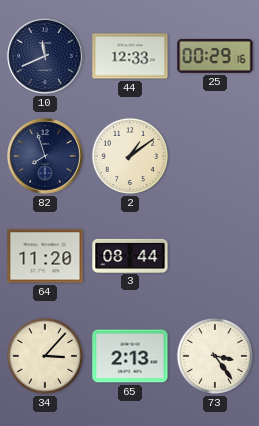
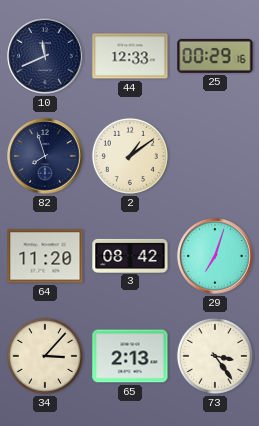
3: 08:44 -> 08:42 (130, 255)
29: none -> 7:03 (215, 256)
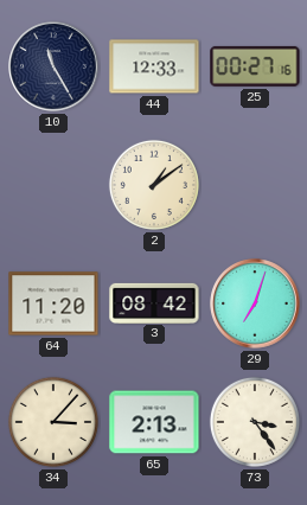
10: 11:41 -> 11:25 (53, 66)
25: 00:29 -> 00:27 (255, 66)
82: 7:57 -> none (45, 156)
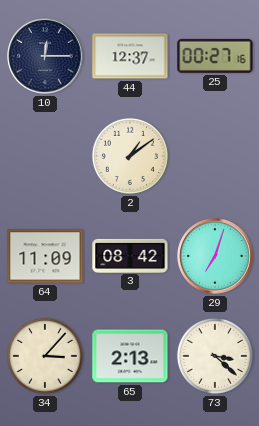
10: 11:25 -> 12:15 (45, 56)
44: 12:33 -> 12:37 (130, 56)
64: 11:20 -> 11:09 (45, 256)
73: 3:24 -> 3:22 (215, 356)
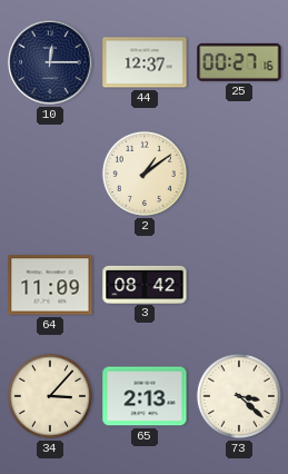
29: 7:03 -> none (215, 256)
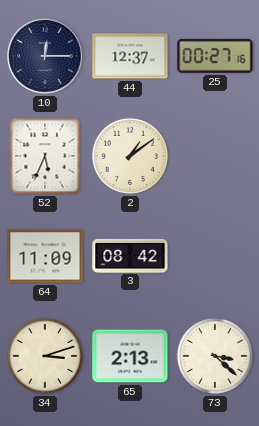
52: none -> 5:34 (45, 156)
34: 3:07 -> 3:12 (45, 356)
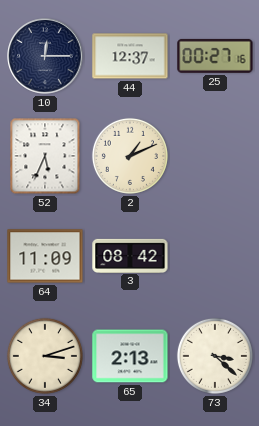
2: 1:09 -> 1:11 (130, 156)
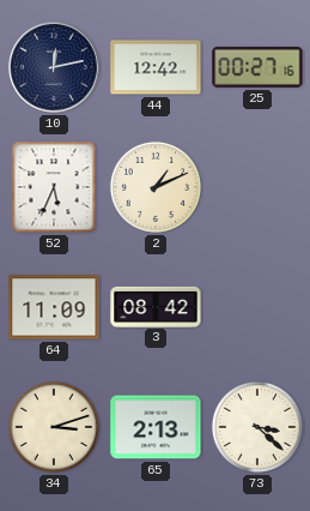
10: 12:15 -> 12:13 (54, 67)
44: 12:37 -> 12:42 (156, 67)
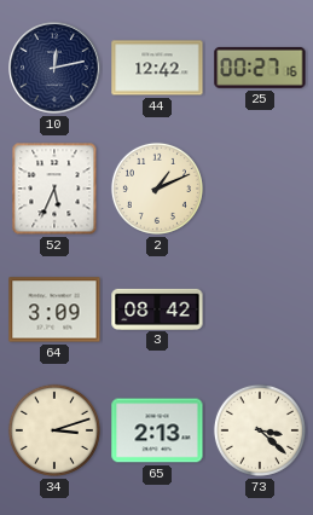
64: 11:09 -> 3:09 (54, 309)
